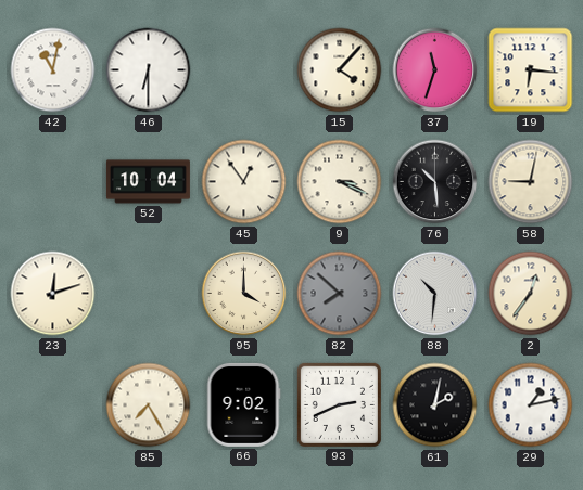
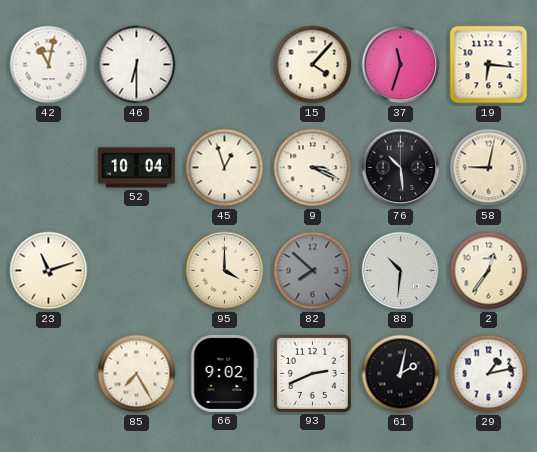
45: 12:54 -> 12:57 (225, 168)
23: 12:12 -> 11:12 (49, 271)
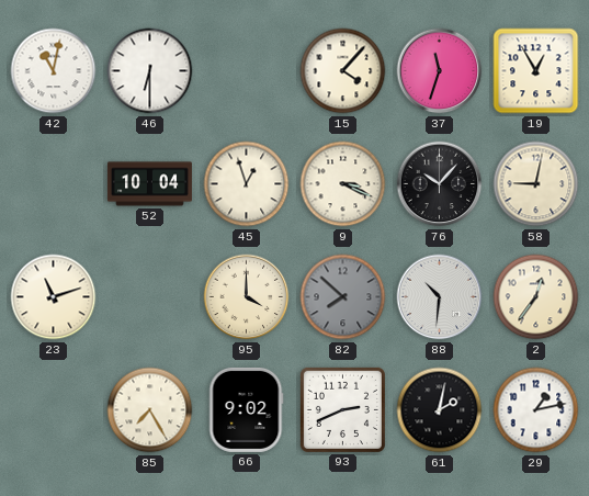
19: 6:16 -> 12:55 (536, 71)
76: 10:29 -> 10:07 (440, 184)
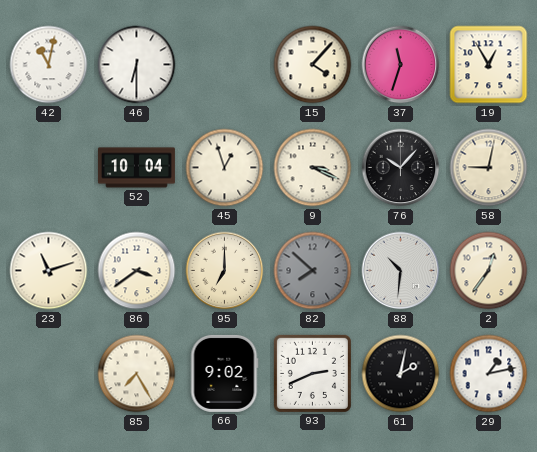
86: none -> 3:39 (137, 271)
95: 4:00 -> 7:00 (225, 271)
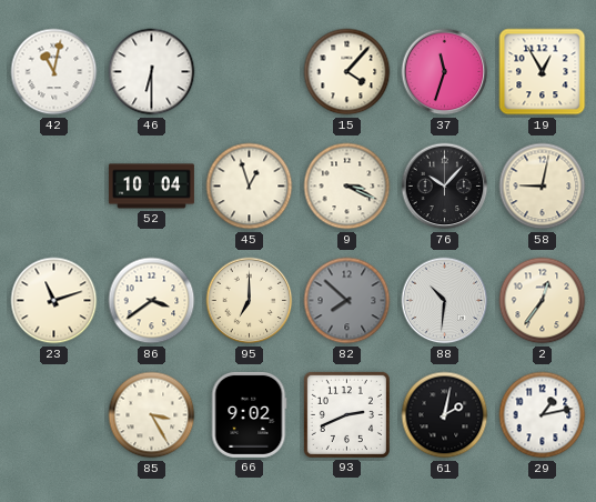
85: 7:25 -> 3:25 (152, 415)
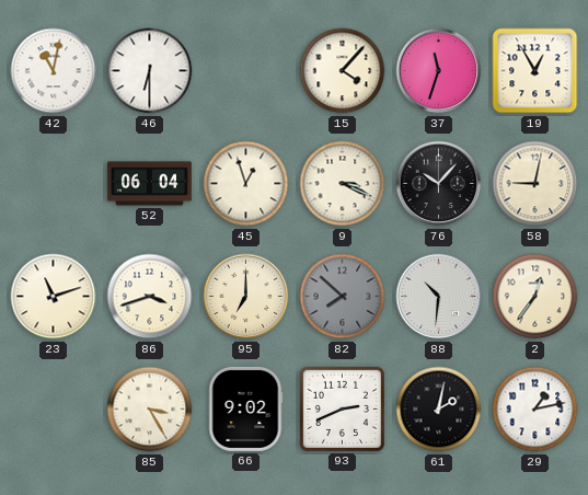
52: 10:04 -> 06:04 (149, 184)
86: 3:39 -> 3:42 (150, 297)
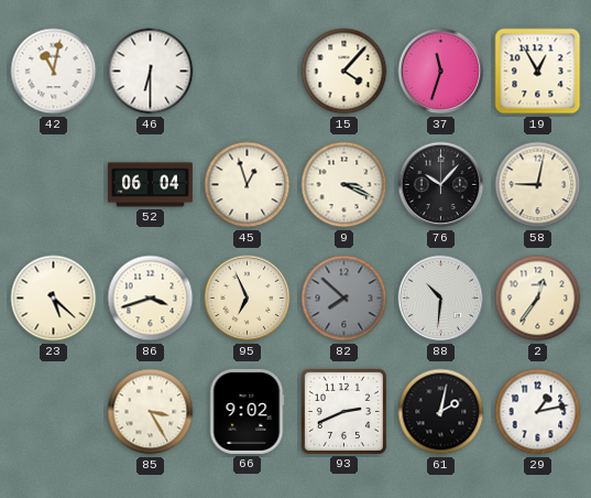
23: 11:12 -> 5:22 (54, 299)
95: 7:00 -> 6:56 (248, 299)
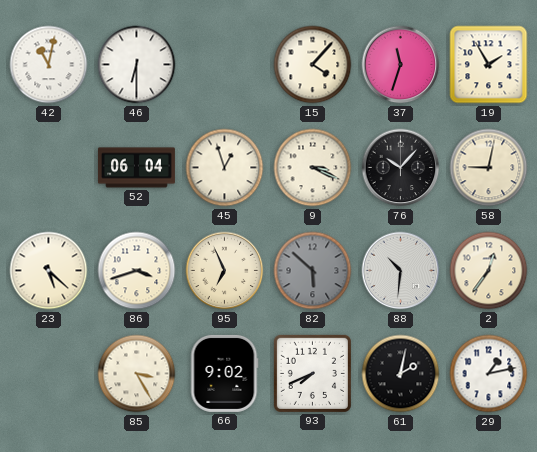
19: 12:55 -> 1:55 (489, 65)
82: 7:52 -> 5:52 (313, 271)
93: 2:41 -> 7:41 (312, 373)
